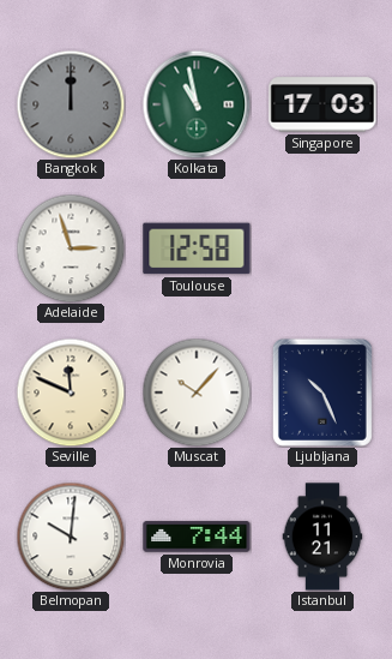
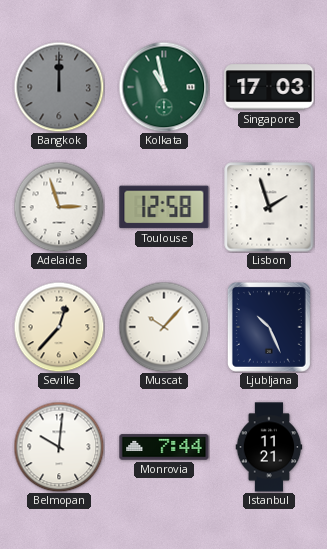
Lisbon: none -> 1:57 (269, 207)
Seville: 11:49 -> 12:37 (59, 327)
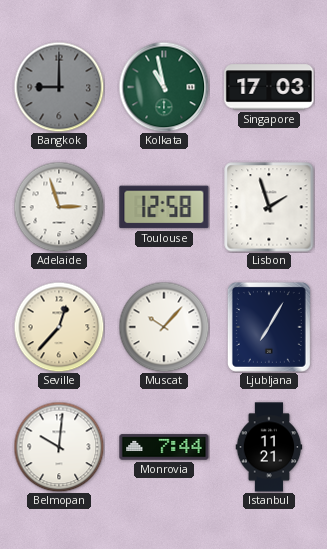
Bangkok: 12:00 -> 9:00 (59, 87)
Ljubljana: 10:26 -> 7:05 (269, 327)
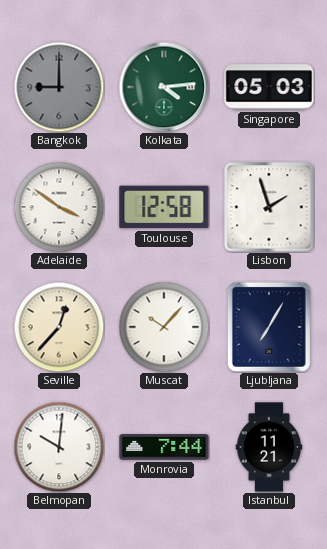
Kolkata: 10:58 -> 4:14 (164, 87)
Singapore: 17:03 -> 05:03 (269, 87)
Adelaide: 2:57 -> 3:51 (59, 207)
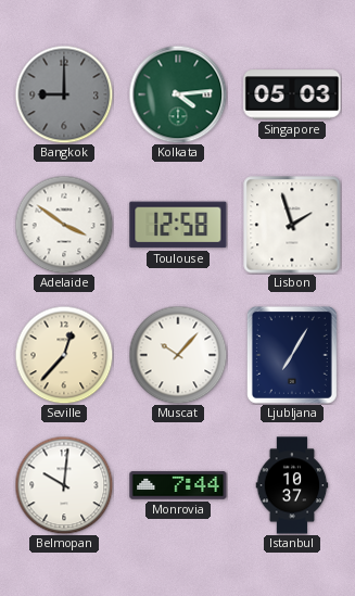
Istanbul: 11:21 -> 10:37 (292, 485)
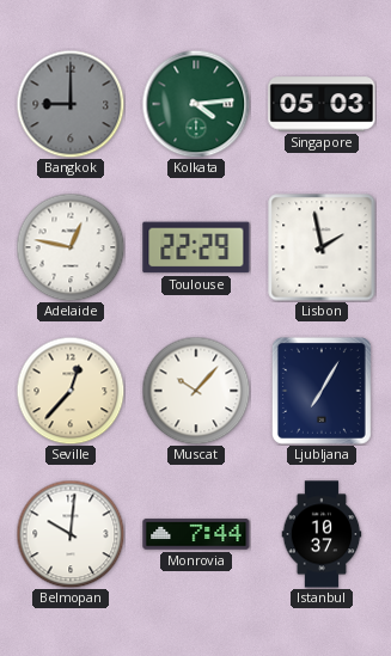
Adelaide: 3:51 -> 12:47 (71, 247)
Toulouse: 12:58 -> 22:29 (196, 247)
Lisbon: 1:57 -> 1:58 (322, 247)
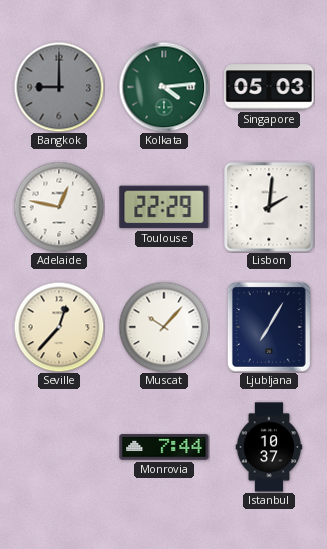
Lisbon: 1:58 -> 2:01 (269, 207)
Belmopan: 10:01 -> none (71, 534)
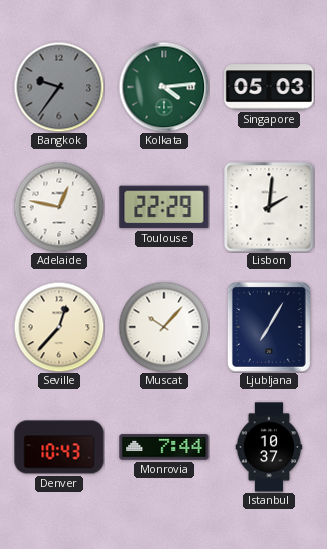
Bangkok: 9:00 -> 9:36 (59, 87)
Denver: none -> 10:43 (59, 447)
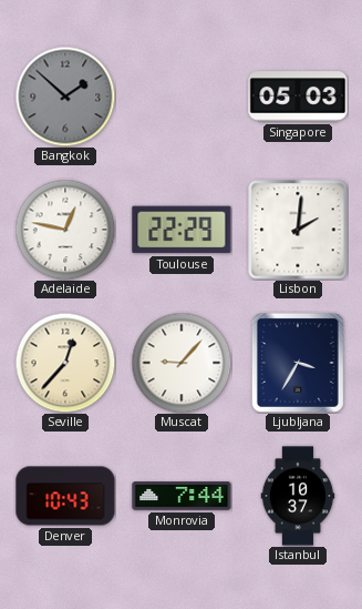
Bangkok: 9:36 -> 1:52 (65, 97)
Kolkata: 4:14 -> none (164, 87)
Muscat: 10:07 -> 9:07 (182, 363)
Ljubljana: 7:05 -> 3:35 (298, 363)
